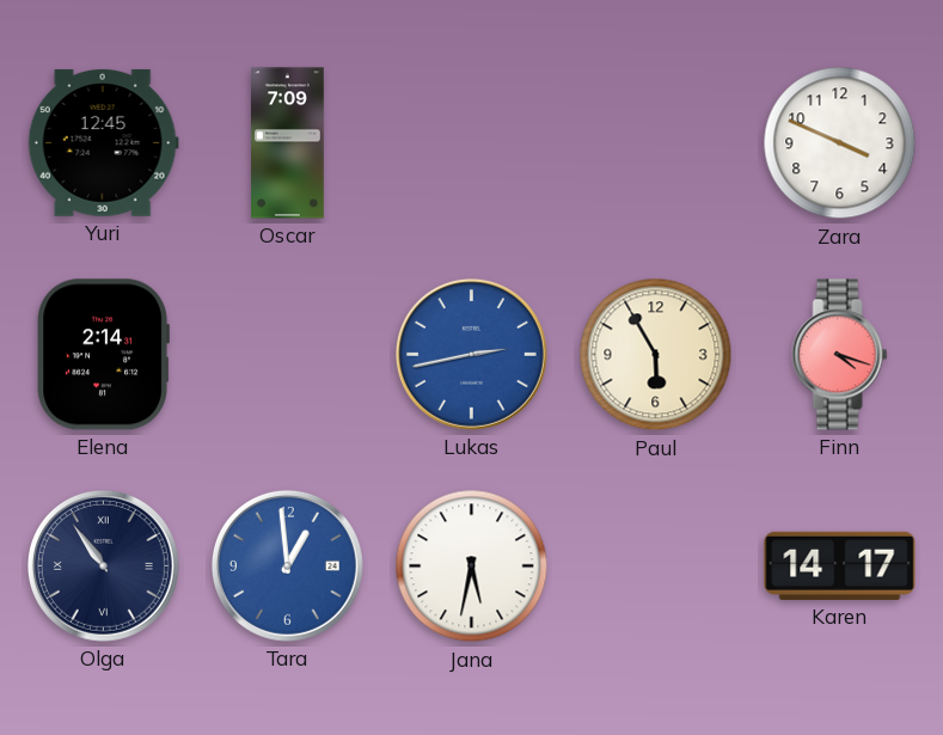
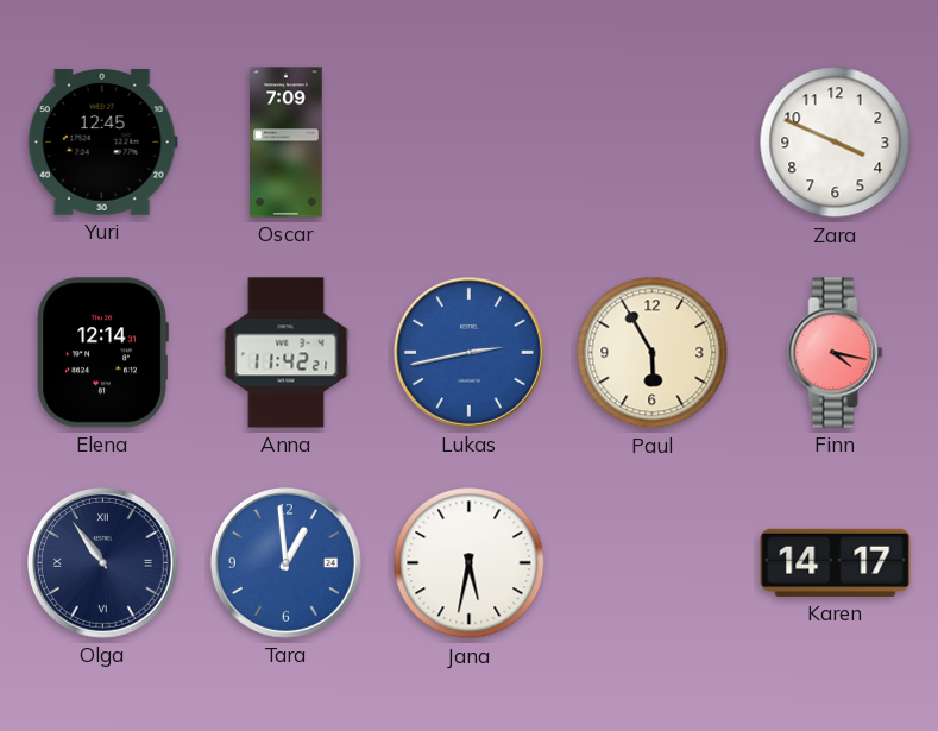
Elena: 2:14 -> 12:14 (102, 353)
Anna: none -> 11:42 (287, 353)
Finn: 4:18 -> 4:17 (836, 353)
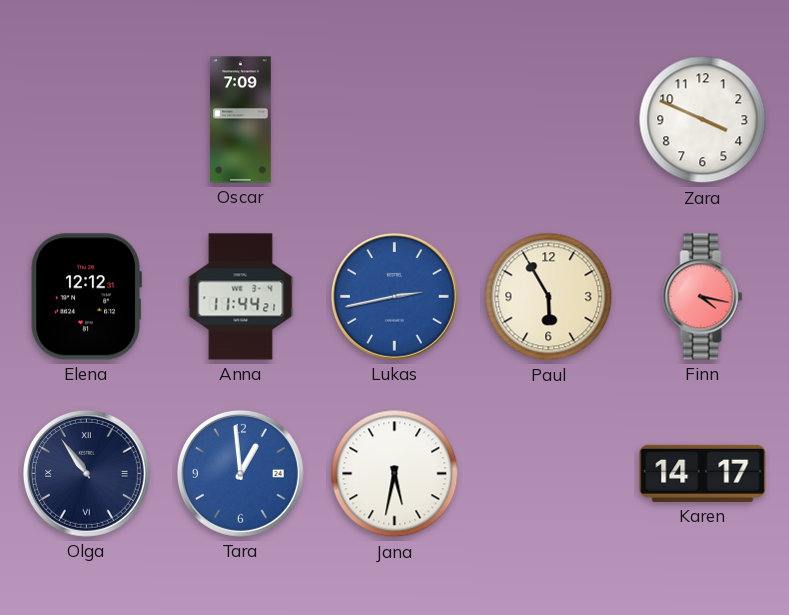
Yuri: 12:45 -> none (102, 141)
Elena: 12:14 -> 12:12 (86, 297)
Anna: 11:42 -> 11:44 (241, 297)
